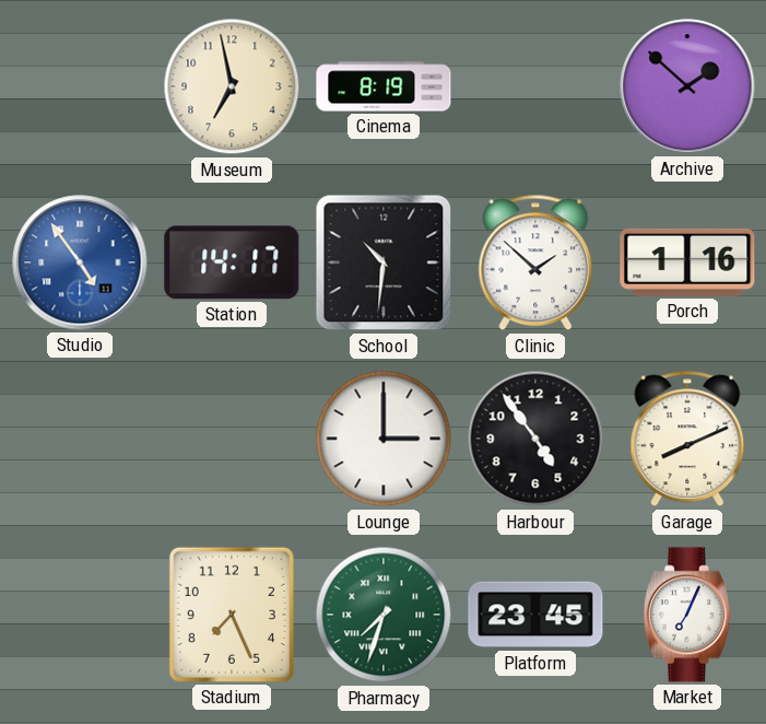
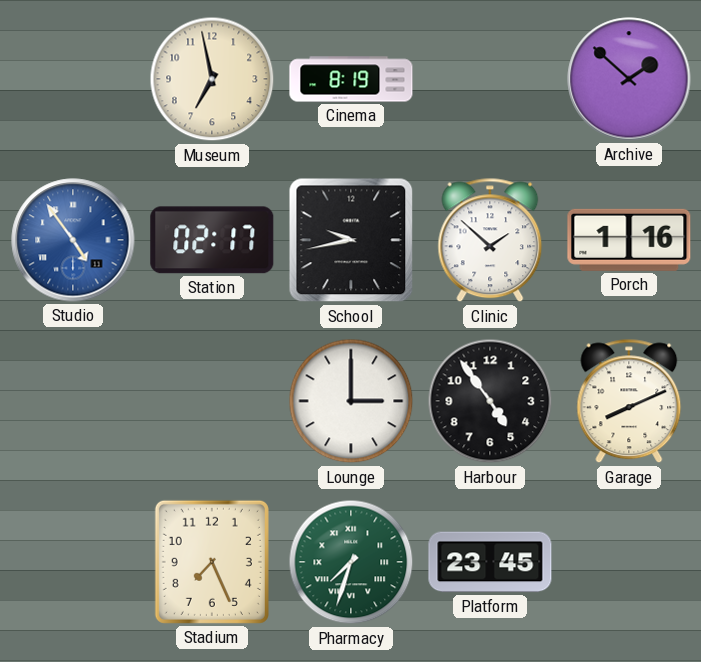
Station: 14:17 -> 02:17 (212, 240)
School: 10:31 -> 9:43 (351, 240)
Market: 7:04 -> none (687, 615)
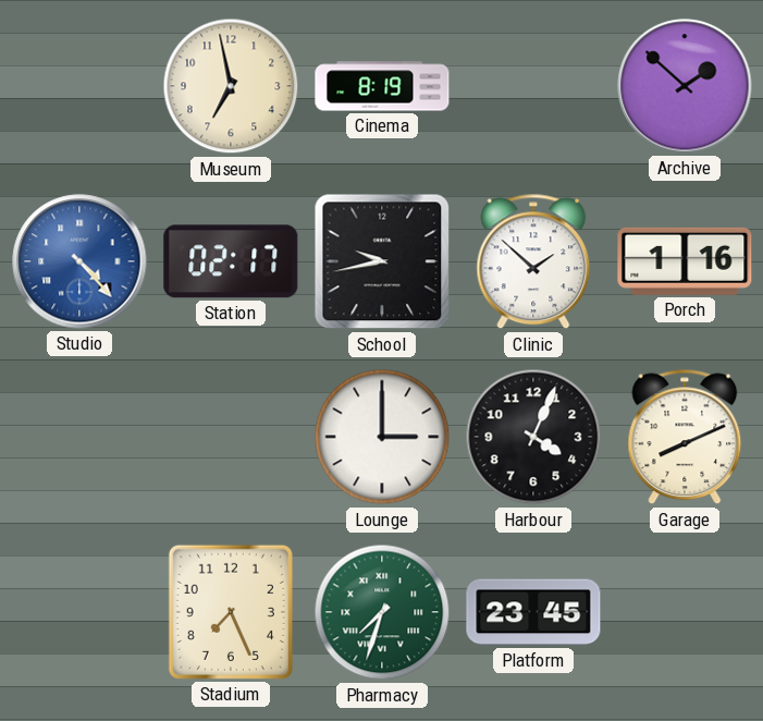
Studio: 4:54 -> 4:23 (79, 261)
Harbour: 4:54 -> 4:04 (533, 437)
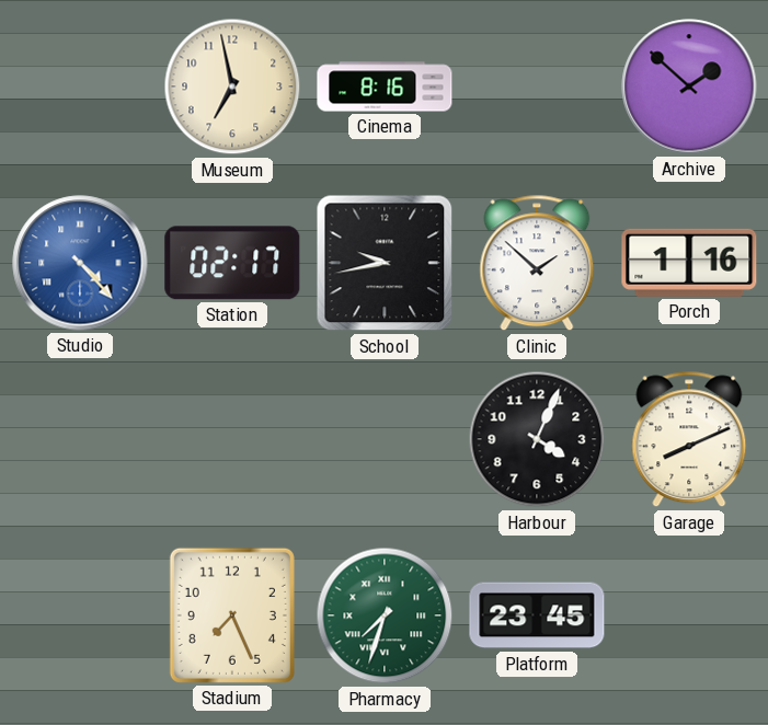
Cinema: 8:19 -> 8:16 (385, 87)
Lounge: 3:00 -> none (382, 437)
